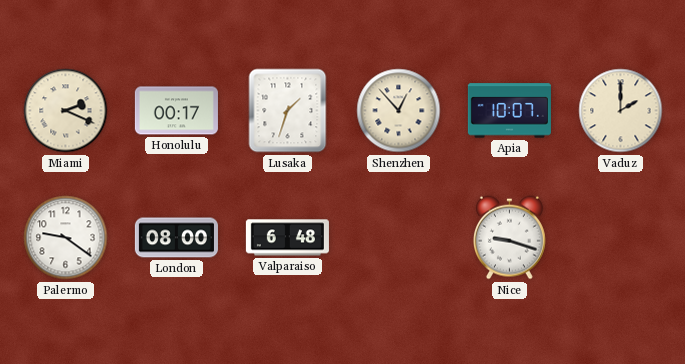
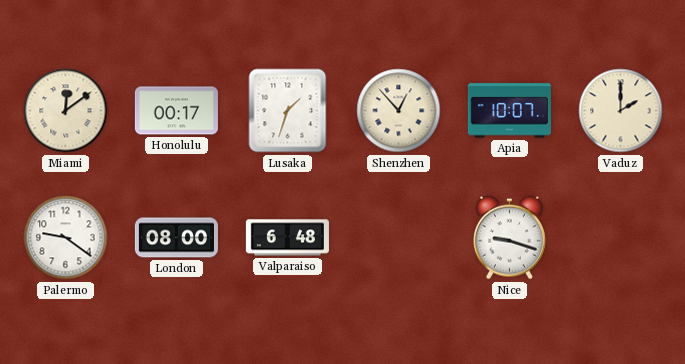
Miami: 2:19 -> 12:09 (66, 111)
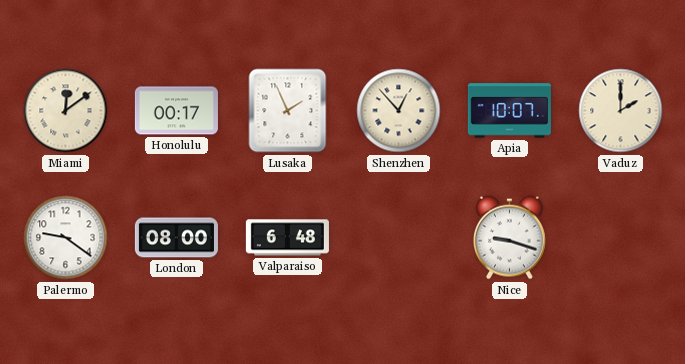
Lusaka: 1:33 -> 1:56 (288, 111)
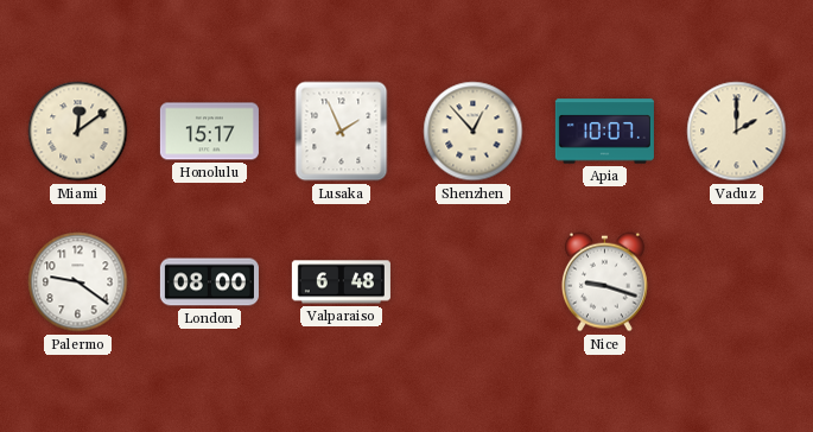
Honolulu: 00:17 -> 15:17 (209, 132)
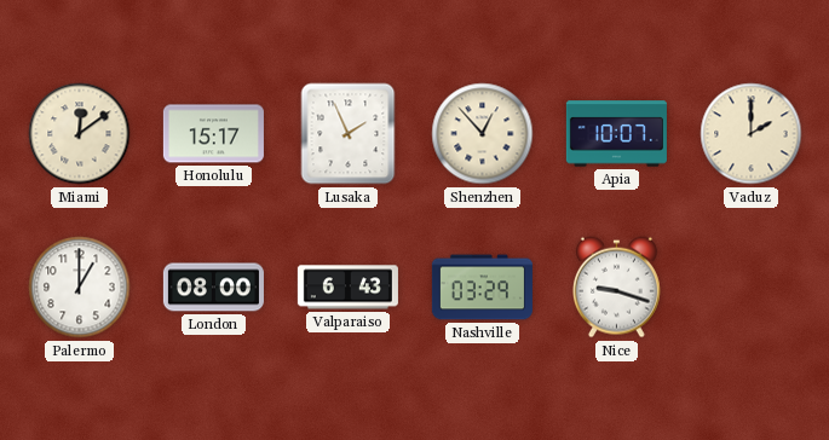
Palermo: 9:21 -> 1:00 (80, 288)
Valparaiso: 6:48 -> 6:43 (347, 288)
Nashville: none -> 03:29 (482, 288)
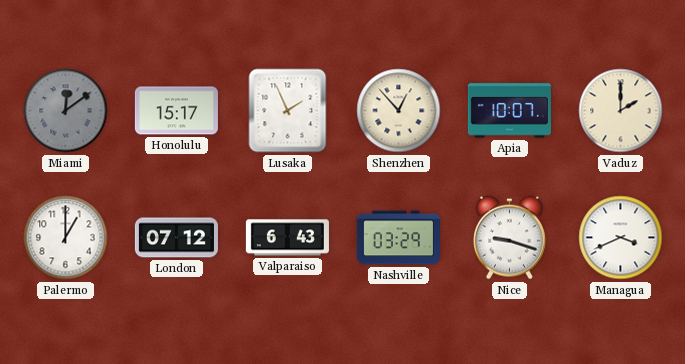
Miami dial: cream -> grey (66, 111)
London: 08:00 -> 07:12 (176, 238)
Managua: none -> 3:41 (621, 238)
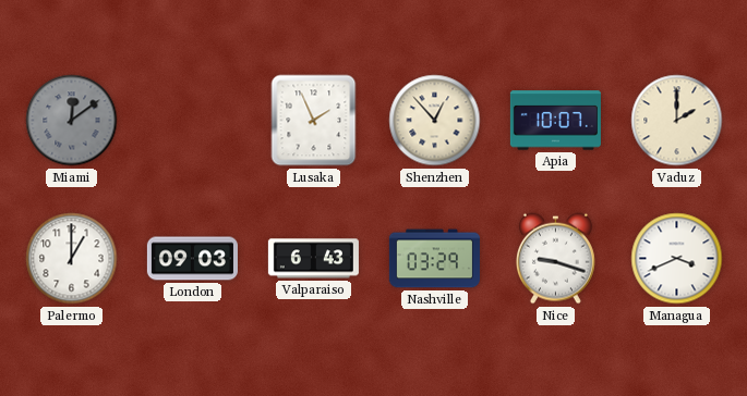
Honolulu: 15:17 -> none (176, 111)
London: 07:12 -> 09:03 (192, 259)
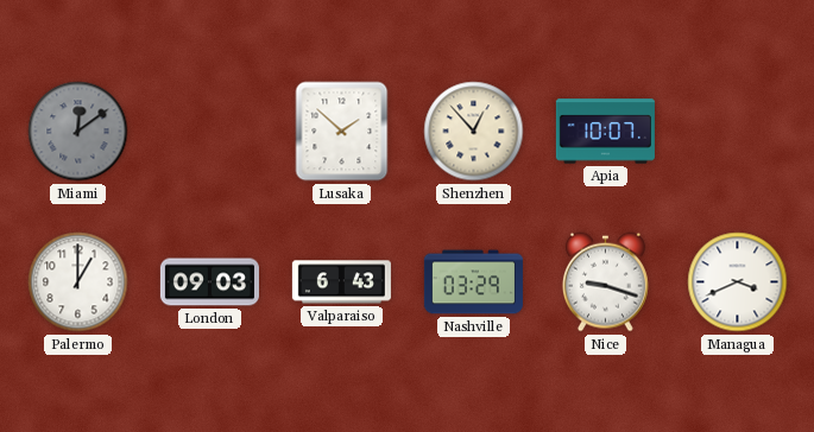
Lusaka: 1:56 -> 1:52 (342, 132)
Vaduz: 2:00 -> none (677, 121)
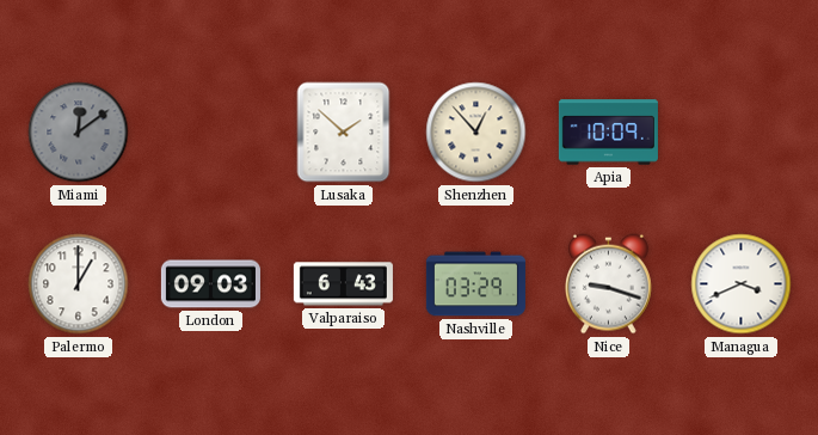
Apia: 10:07 -> 10:09 (608, 133)
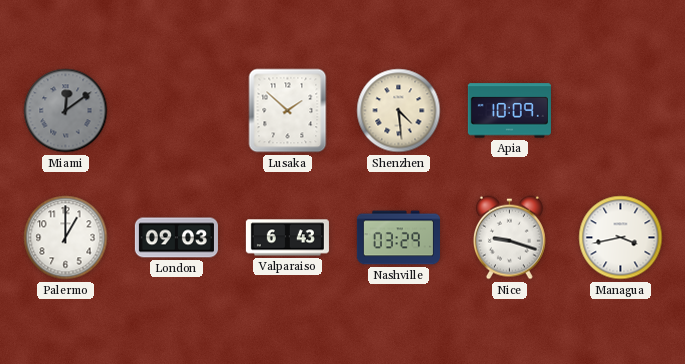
Shenzhen: 12:53 -> 4:29 (399, 111)
Managua: 3:41 -> 3:43 (621, 238)
